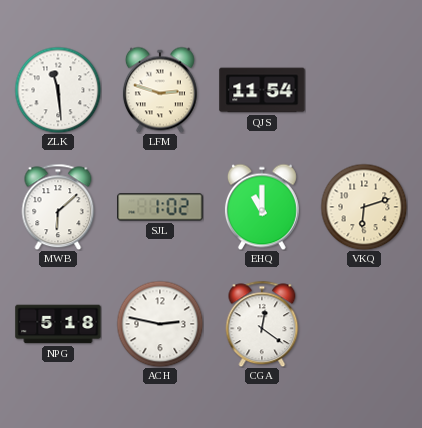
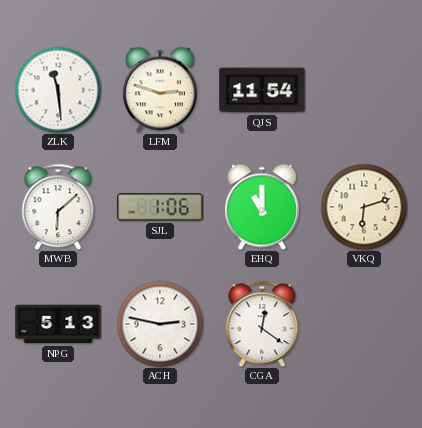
SJL: 1:02 -> 1:06 (160, 207)
NPG: 5:18 -> 5:13 (58, 324)
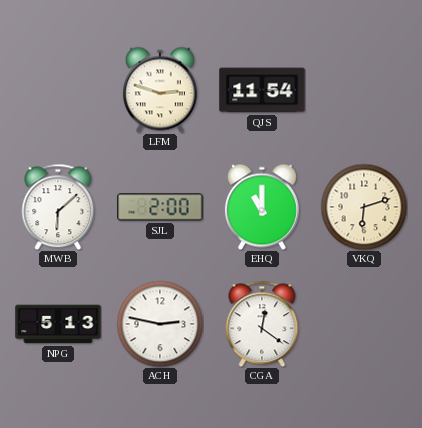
ZLK: 11:29 -> none (58, 90)
SJL: 1:06 -> 2:00 (160, 207)
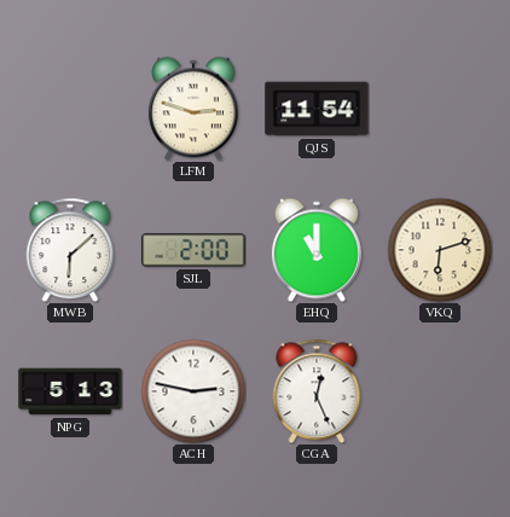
CGA: 12:21 -> 12:26 (317, 391)
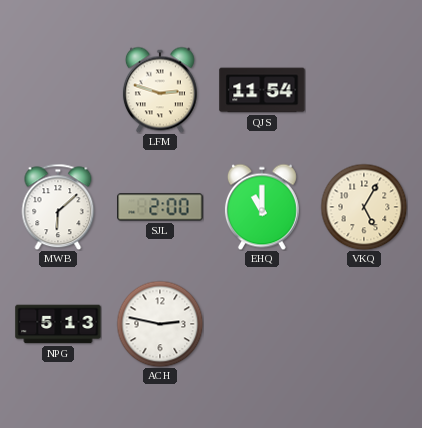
VKQ: 6:12 -> 5:05 (364, 207)
CGA: 12:26 -> none (317, 391)
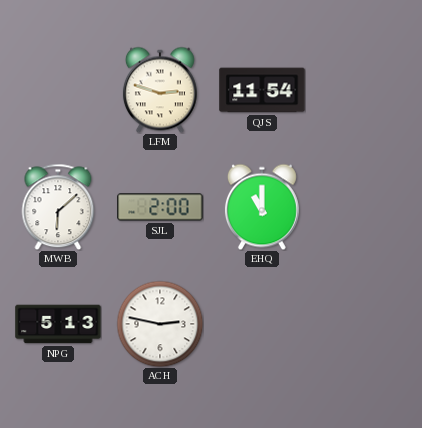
VKQ: 5:05 -> none (364, 207)
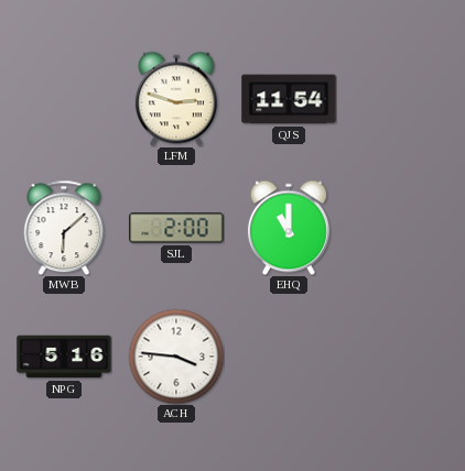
NPG: 5:13 -> 5:16 (64, 357)
ACH: 2:47 -> 3:46 (176, 357)
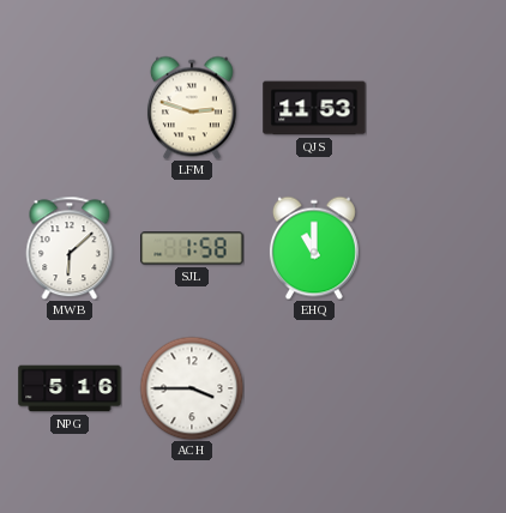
QJS: 11:54 -> 11:53 (314, 108)
SJL: 2:00 -> 1:58 (192, 248)
ACH: 3:46 -> 3:45 (192, 388)
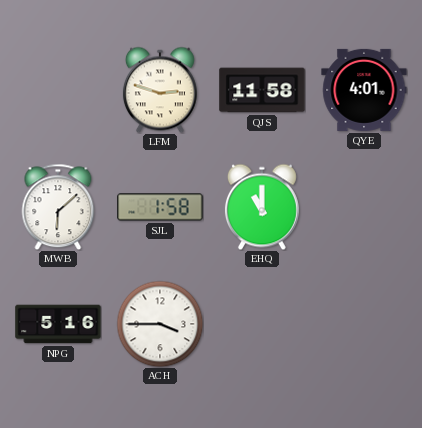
QJS: 11:53 -> 11:58 (262, 90)
QYE: none -> 4:01 (364, 90)
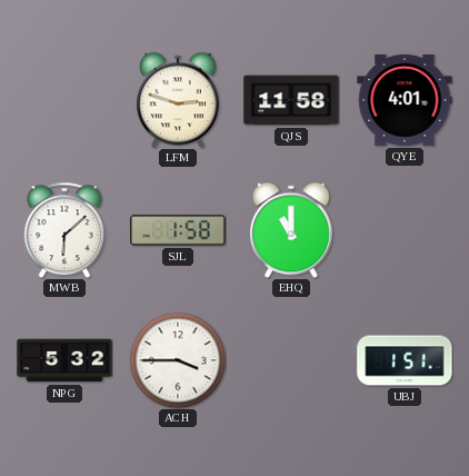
NPG: 5:16 -> 5:32 (64, 360)
UBJ: none -> 1:51 (405, 360)
